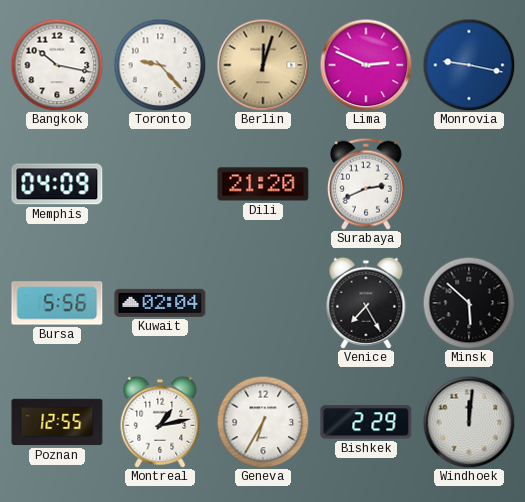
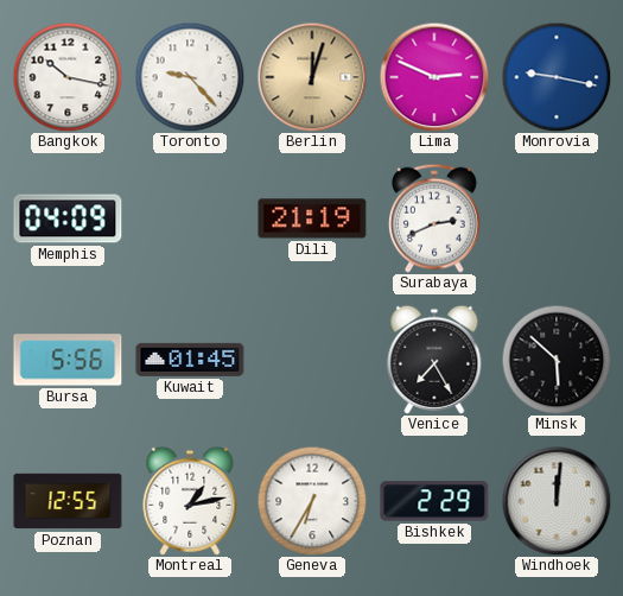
Dili: 21:20 -> 21:19 (312, 218)
Kuwait: 02:04 -> 01:45 (190, 360)
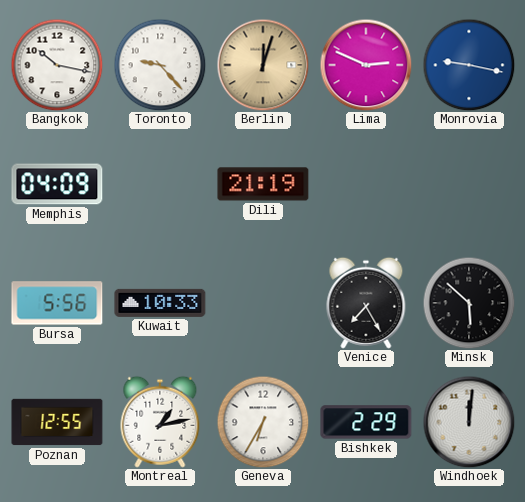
Surabaya: 2:41 -> none (434, 218)
Kuwait: 01:45 -> 10:33 (160, 303)
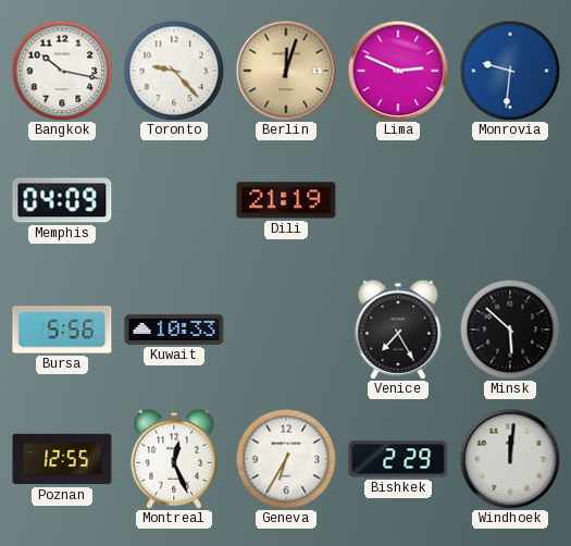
Monrovia: 9:17 -> 9:31 (510, 71)
Montreal: 1:13 -> 12:26 (174, 459)
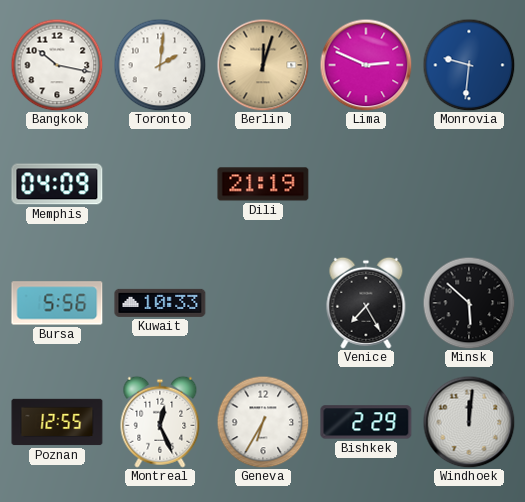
Toronto: 9:23 -> 2:01 (160, 65)
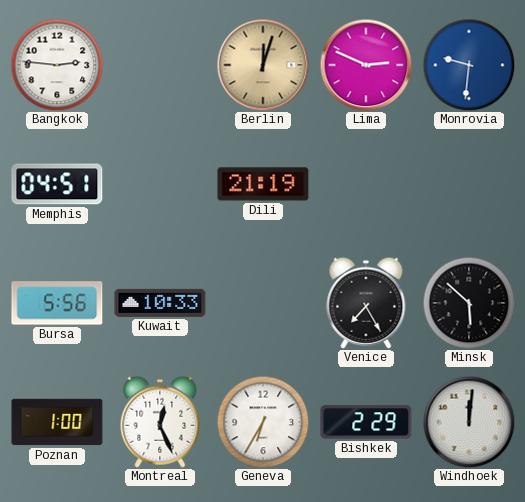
Bangkok: 10:17 -> 2:46 (57, 65)
Toronto: 2:01 -> none (160, 65)
Memphis: 04:09 -> 04:51 (57, 184)
Poznan: 12:55 -> 1:00 (57, 422)
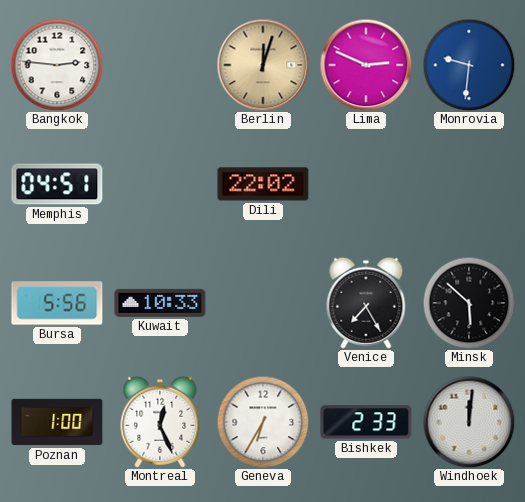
Dili: 21:19 -> 22:02 (263, 184)
Bishkek: 2:29 -> 2:33 (366, 422)
